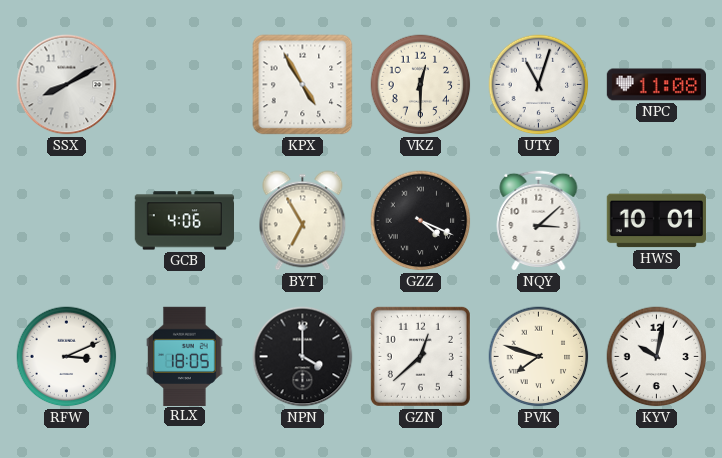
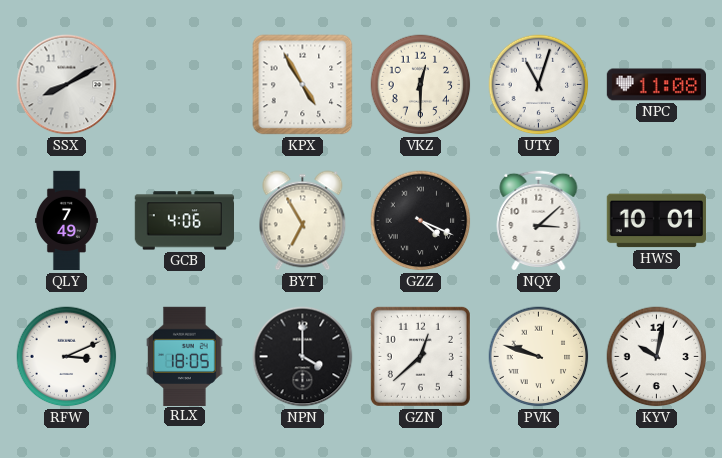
QLY: none -> 7:49 (66, 221)
PVK: 7:48 -> 9:48 (539, 357)
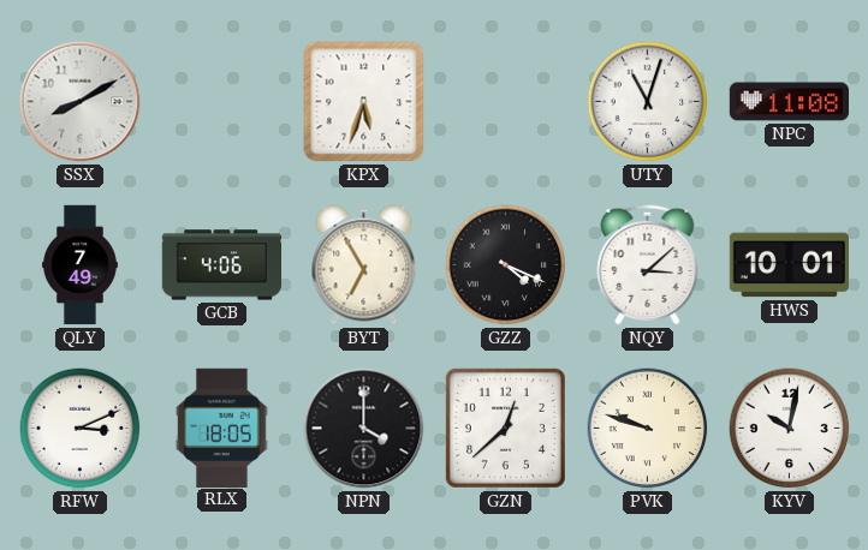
KPX: 4:55 -> 5:33 (364, 102)
VKZ: 12:30 -> none (421, 85)
